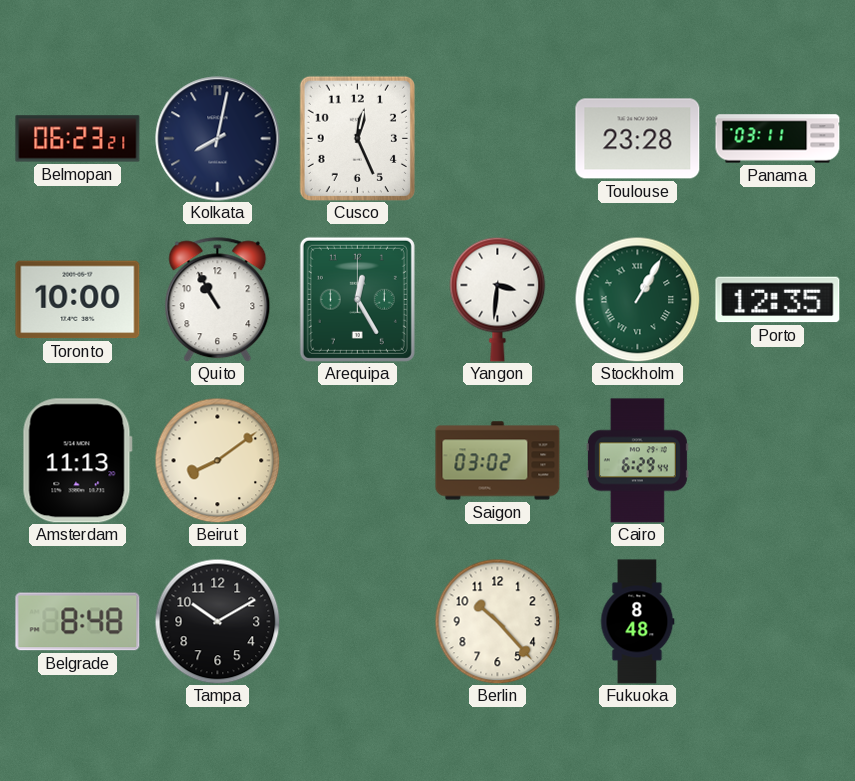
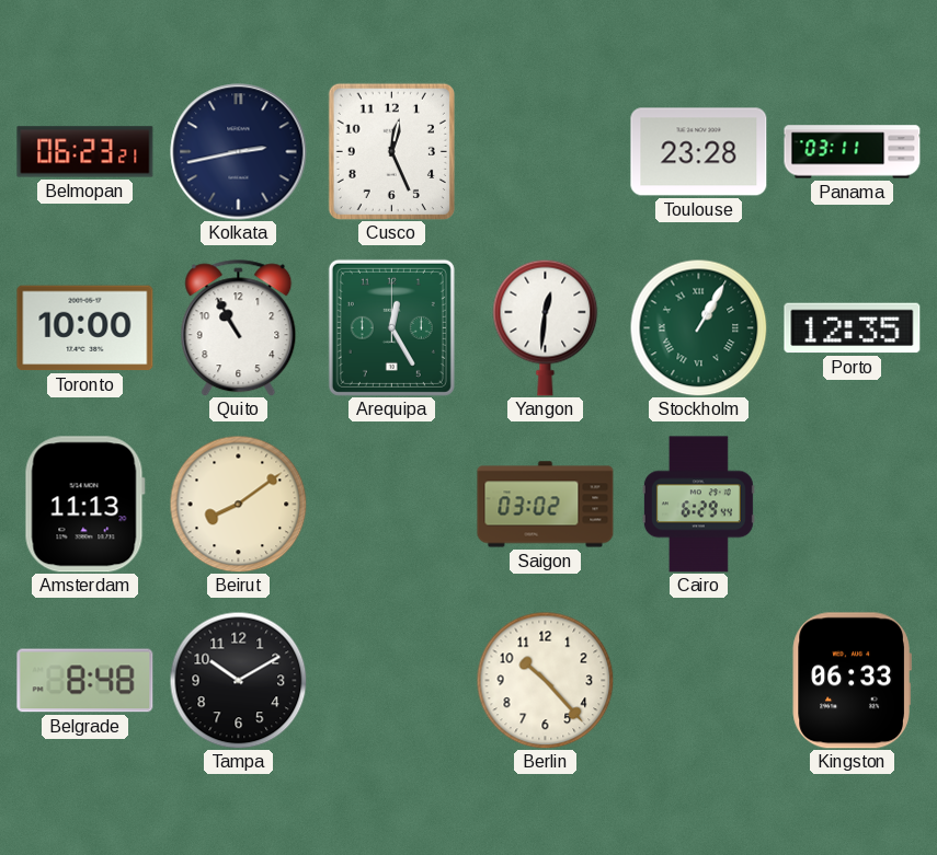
Kolkata: 8:02 -> 2:43 (239, 152)
Yangon: 3:31 -> 12:31 (546, 327)
Fukuoka: 8:48 -> none (637, 622)
Kingston: none -> 06:33 (852, 681)
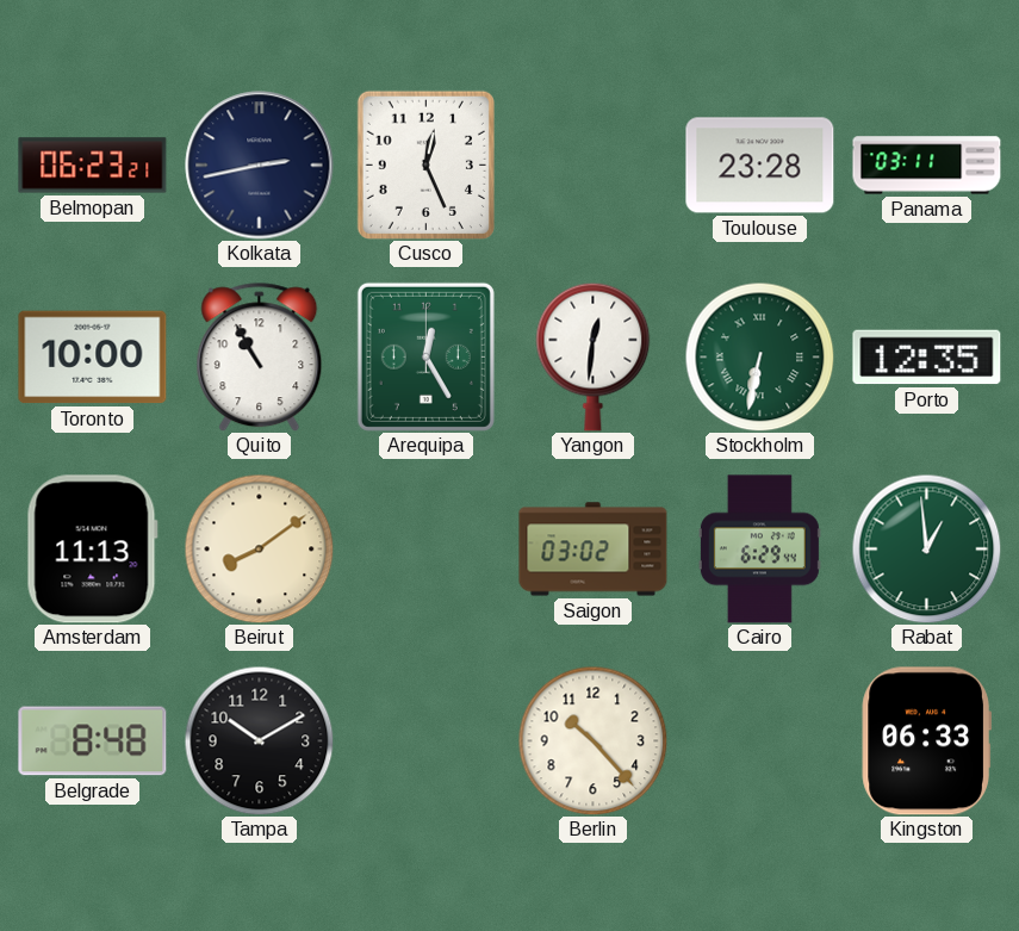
Stockholm: 1:05 -> 6:32 (759, 356)
Rabat: none -> 12:59 (926, 548)
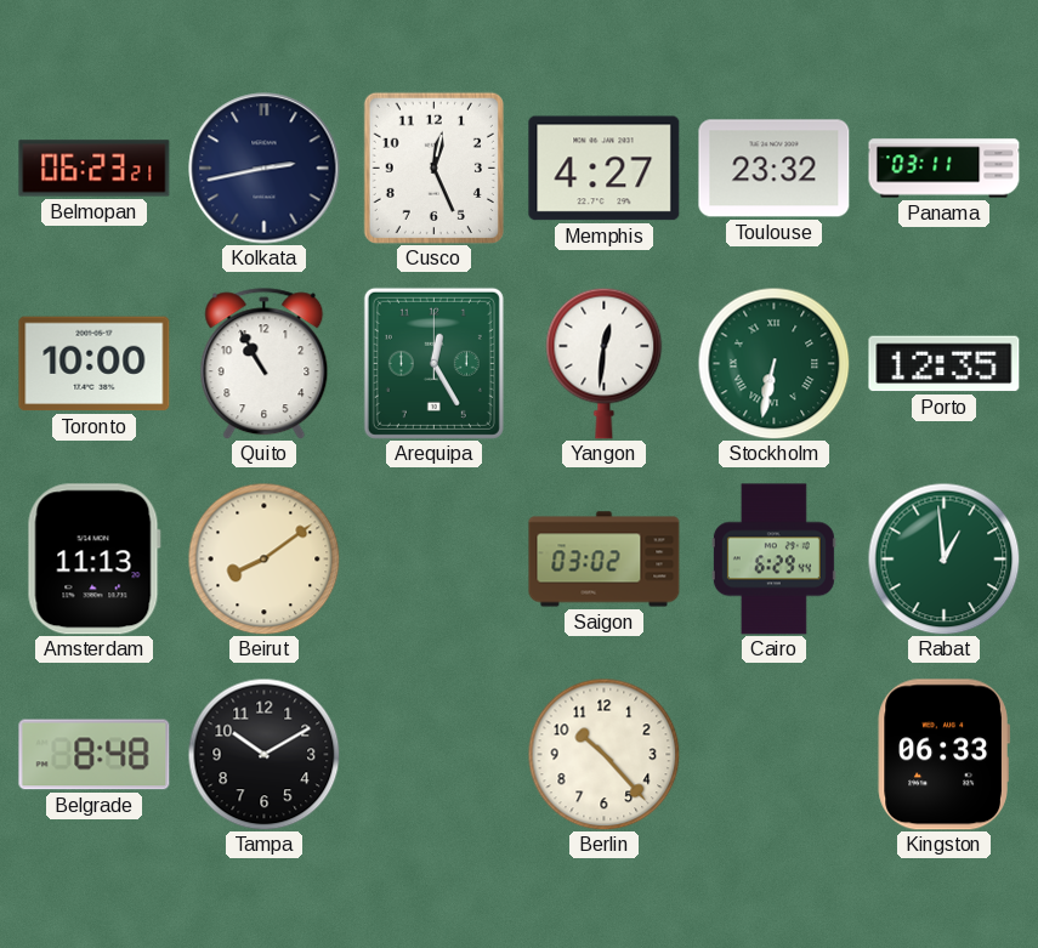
Memphis: none -> 4:27 (605, 169)
Toulouse: 23:28 -> 23:32 (775, 169)
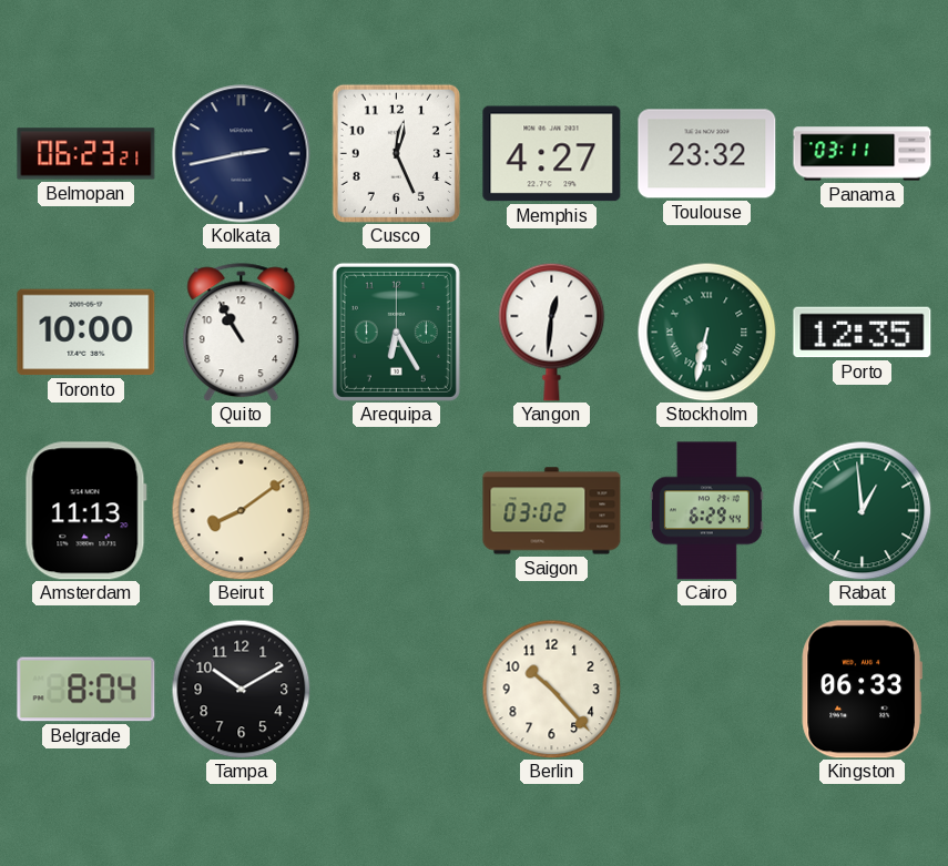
Arequipa: 12:25 -> 6:25 (396, 332)
Belgrade: 8:48 -> 8:04 (86, 690)
